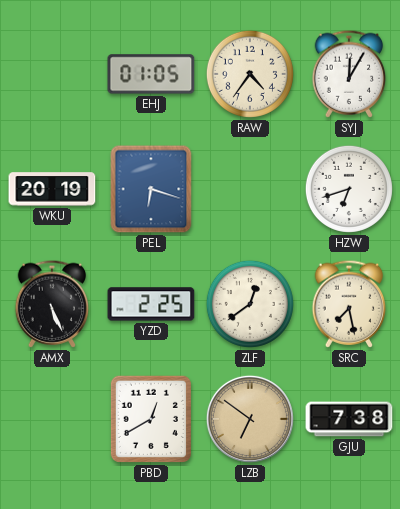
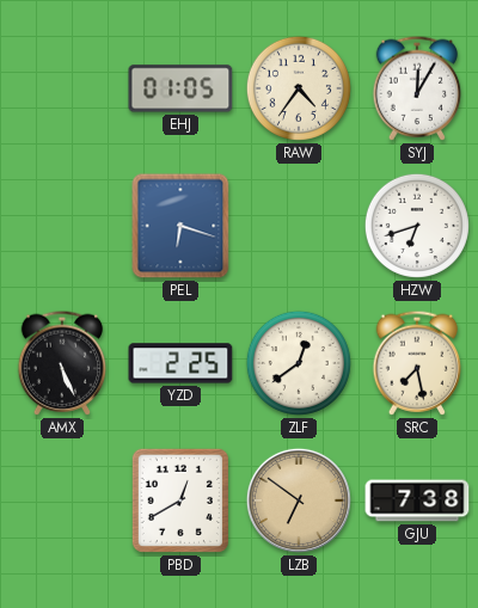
WKU: 20:19 -> none (52, 189)
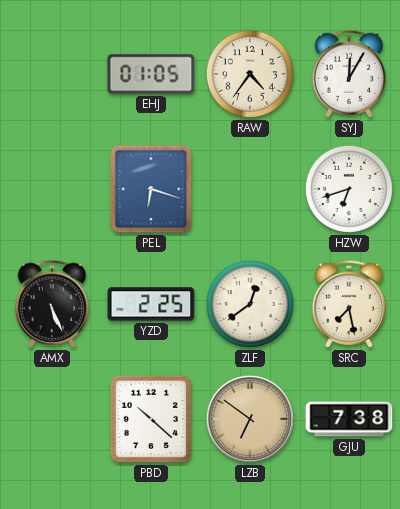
PBD: 12:40 -> 10:22 (151, 419)
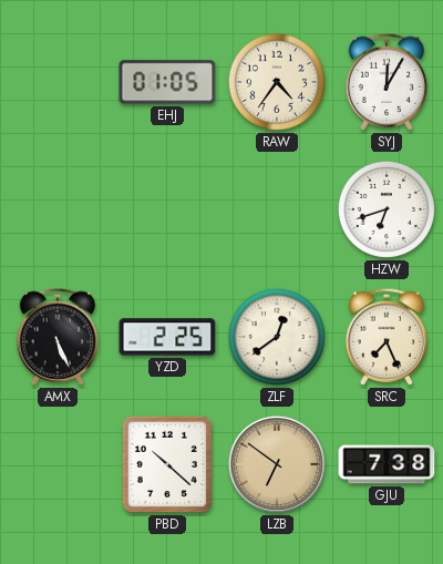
PEL: 6:18 -> none (151, 189)
SRC: 7:28 -> 7:26 (387, 337)
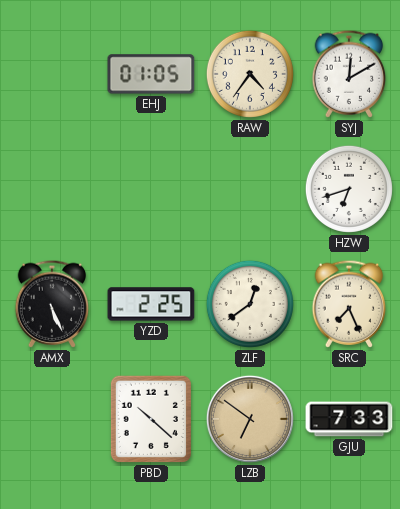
SYJ: 12:05 -> 12:10 (349, 74)
GJU: 7:38 -> 7:33 (349, 419)
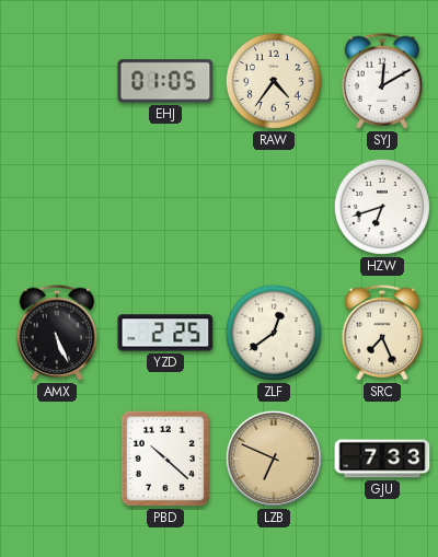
LZB: 6:51 -> 6:49 (274, 459)
